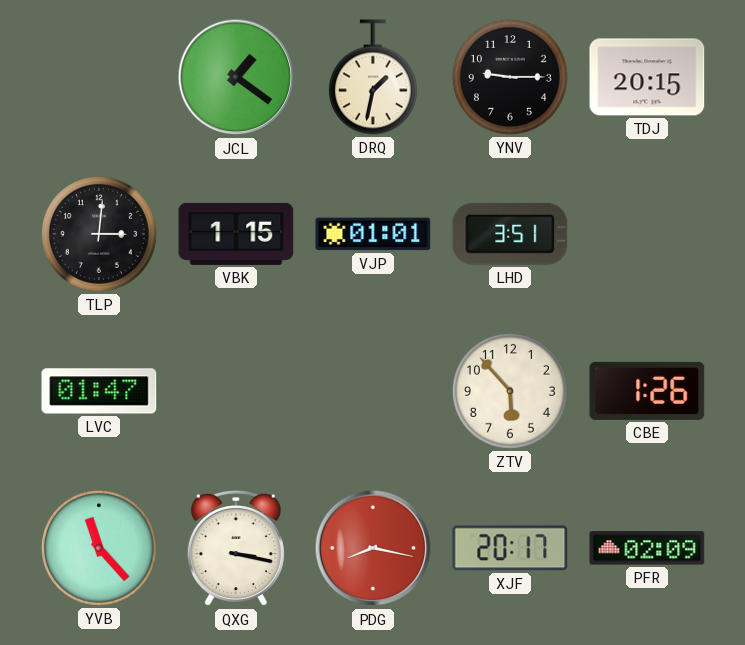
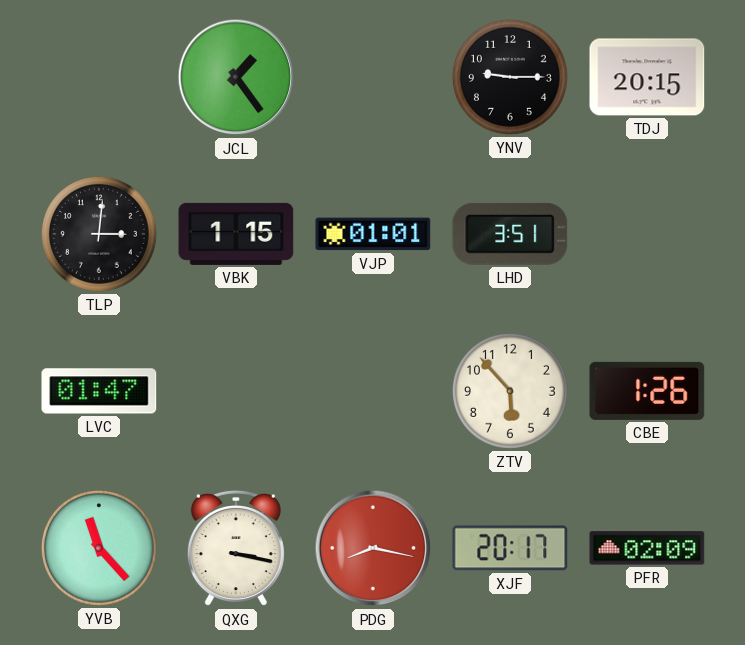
JCL: 1:21 -> 1:24 (236, 77)
DRQ: 1:32 -> none (373, 77)
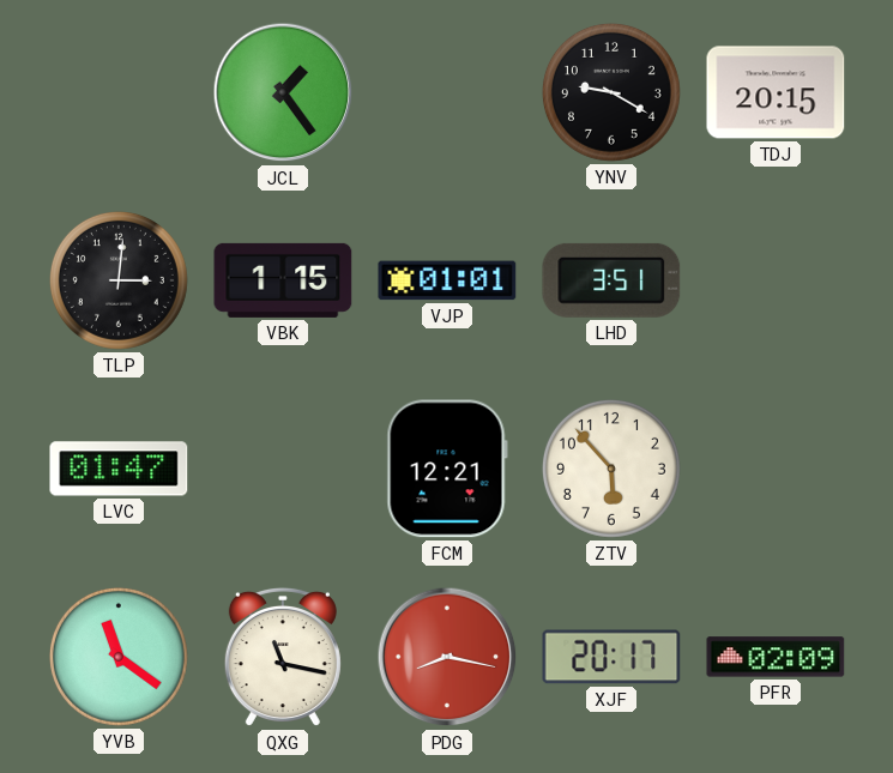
YNV: 9:15 -> 9:20 (611, 92)
FCM: none -> 12:21 (447, 469)
CBE: 1:26 -> none (647, 391)
YVB: 11:23 -> 11:21 (119, 657)
QXG: 3:17 -> 11:17 (283, 657)
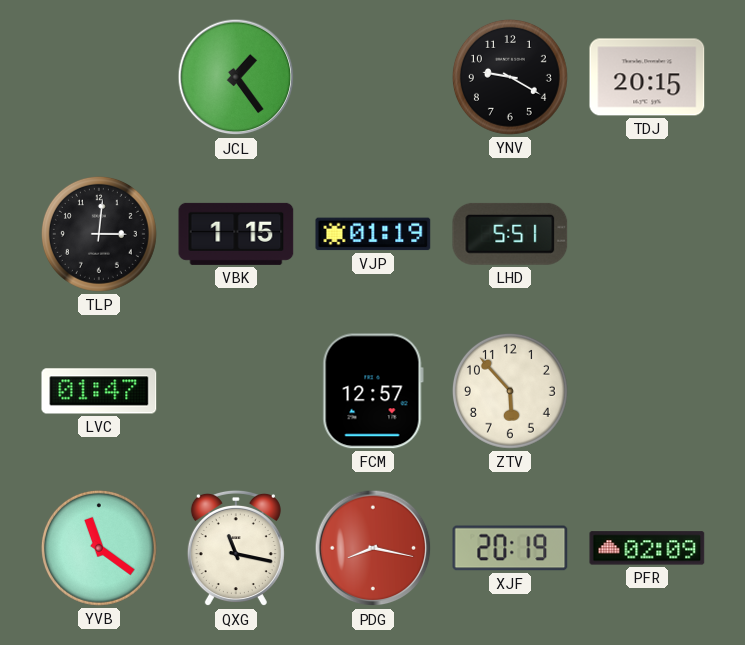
VJP: 01:01 -> 01:19 (373, 234)
LHD: 3:51 -> 5:51 (510, 234)
FCM: 12:21 -> 12:57 (373, 391)
XJF: 20:17 -> 20:19 (510, 548)
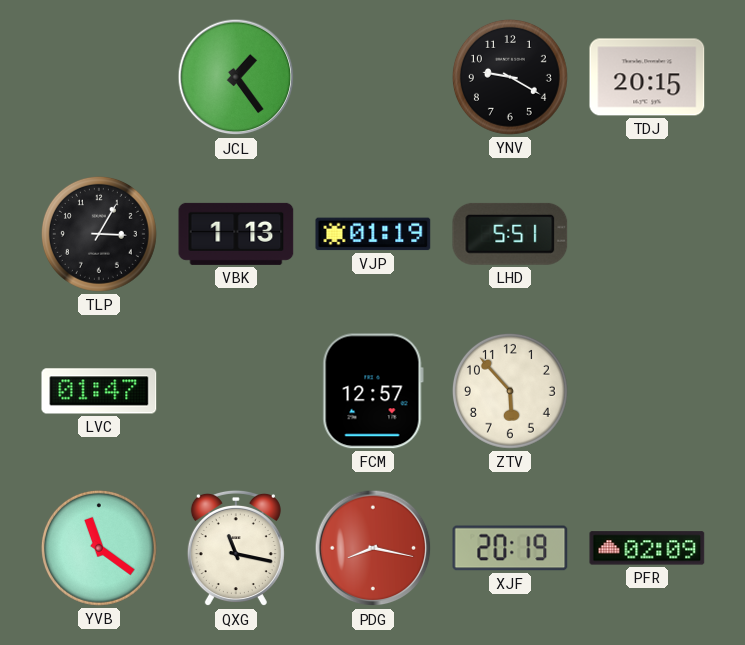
TLP: 3:01 -> 3:05 (99, 234)
VBK: 1:15 -> 1:13 (236, 234)
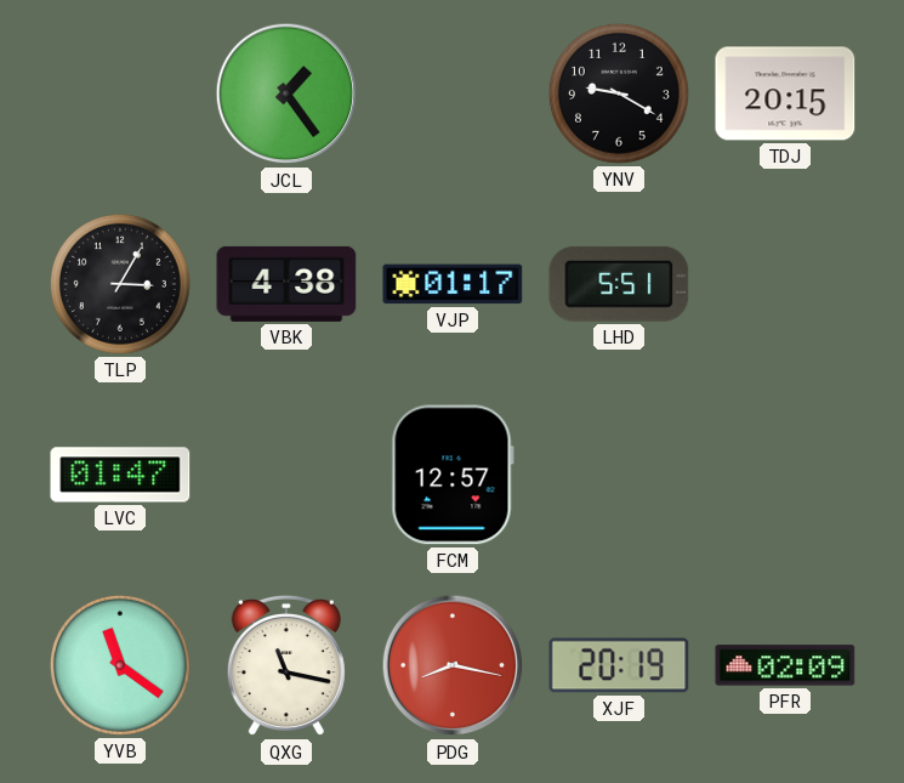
VBK: 1:13 -> 4:38 (286, 284)
VJP: 01:19 -> 01:17 (453, 284)
ZTV: 5:53 -> none (510, 391)
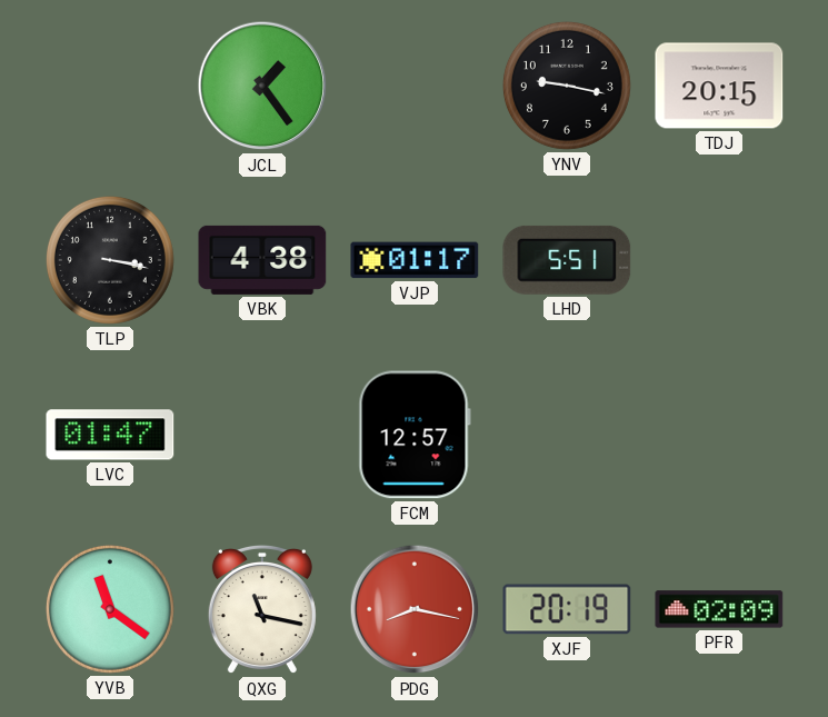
YNV: 9:20 -> 9:17 (567, 86)
TLP: 3:05 -> 3:17 (110, 260)
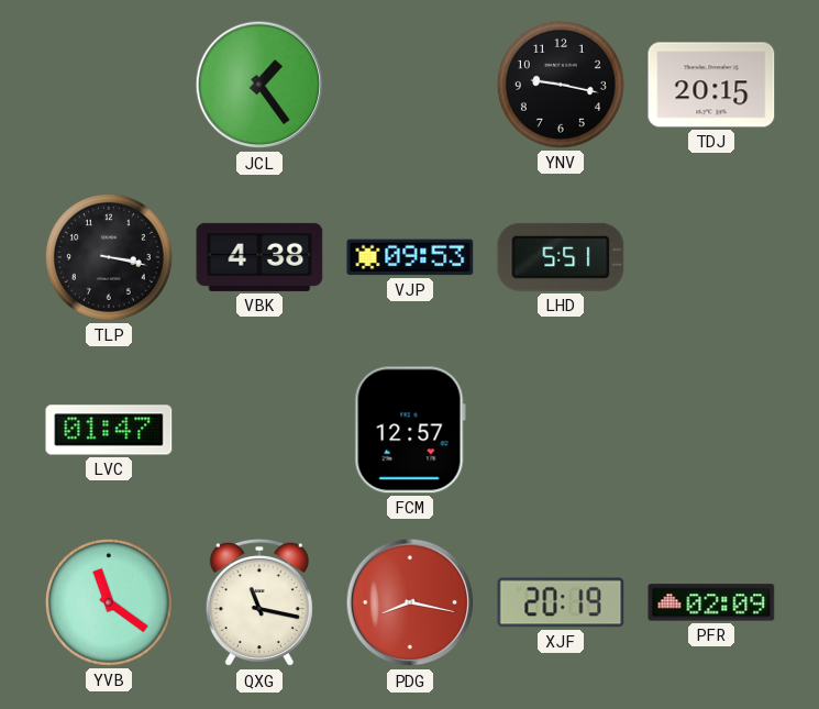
VJP: 01:17 -> 09:53 (410, 257)
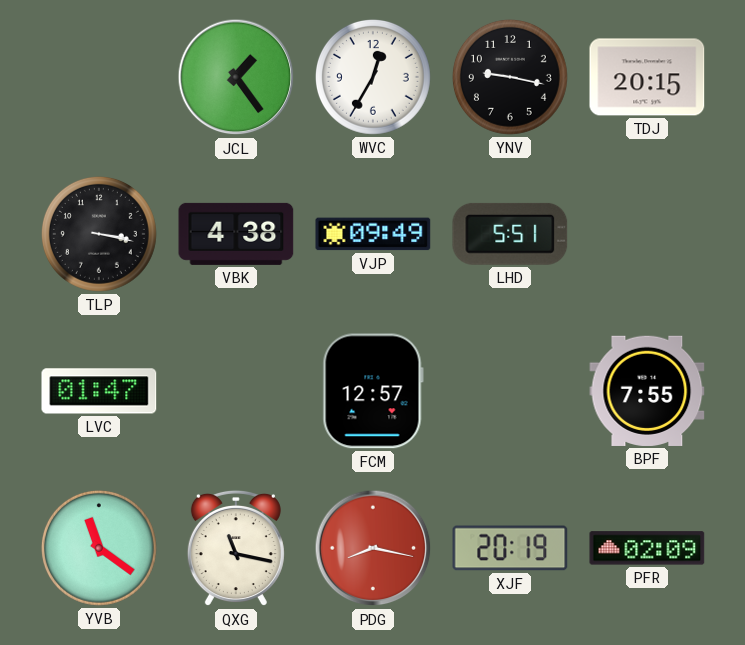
WVC: none -> 12:35 (373, 77)
VJP: 09:53 -> 09:49 (373, 234)
BPF: none -> 7:55 (647, 391)
